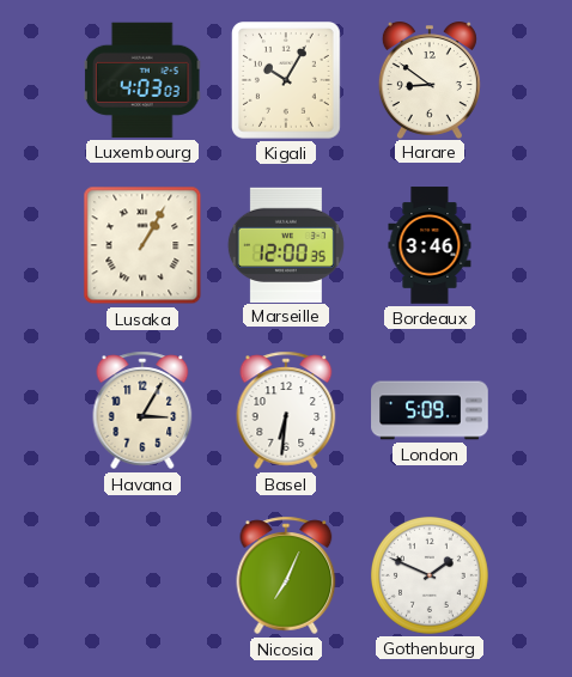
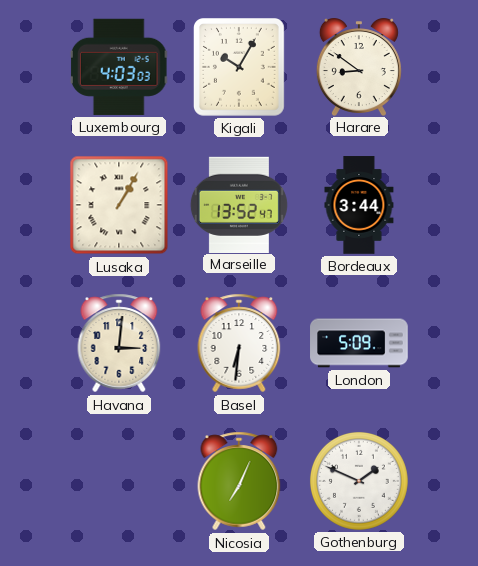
Marseille: 12:00 -> 13:52 (239, 204)
Bordeaux: 3:46 -> 3:44 (359, 205)
Havana: 3:05 -> 3:01 (119, 343)
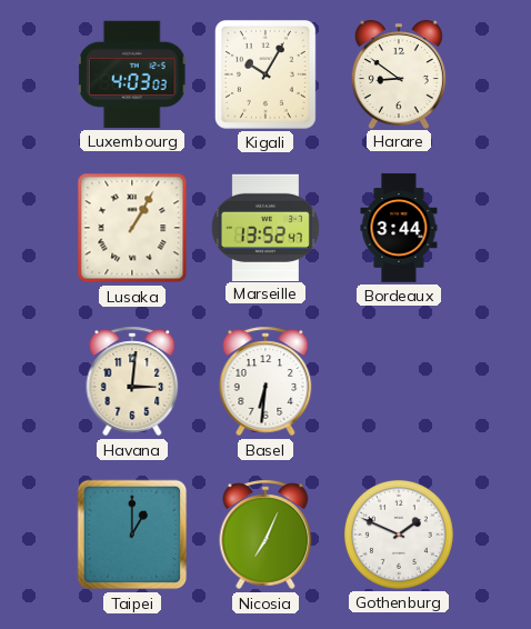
London: 5:09 -> none (359, 343)
Taipei: none -> 1:00 (132, 535)
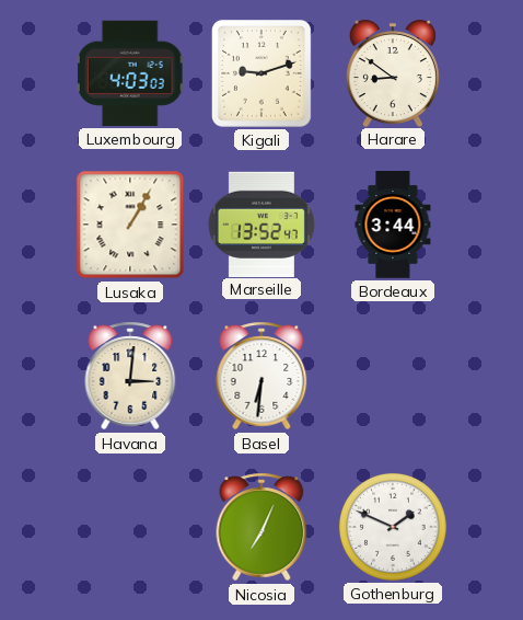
Kigali: 10:05 -> 9:12 (261, 74)
Taipei: 1:00 -> none (132, 535)
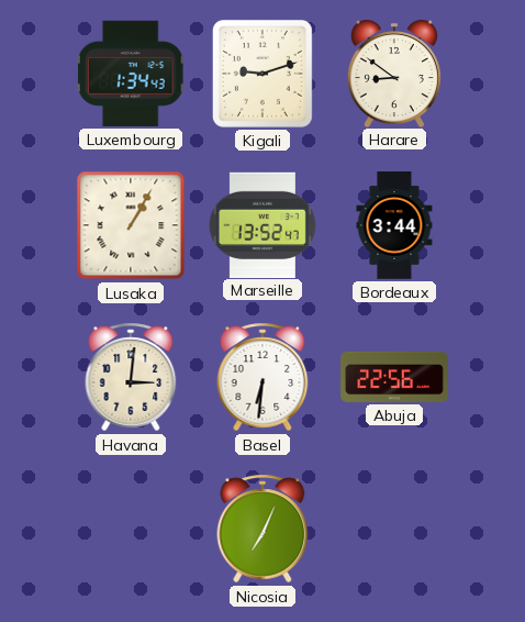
Luxembourg: 4:03 -> 1:34 (131, 74)
Abuja: none -> 22:56 (394, 377)
Gothenburg: 1:49 -> none (393, 527)
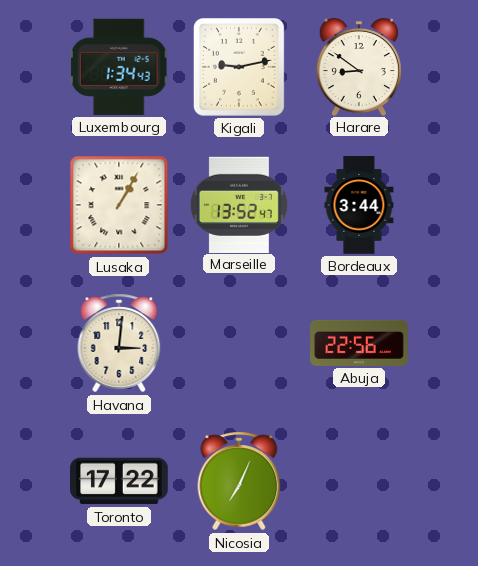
Kigali: 9:12 -> 9:13 (239, 68)
Basel: 6:31 -> none (262, 377)
Toronto: none -> 17:22 (119, 481)
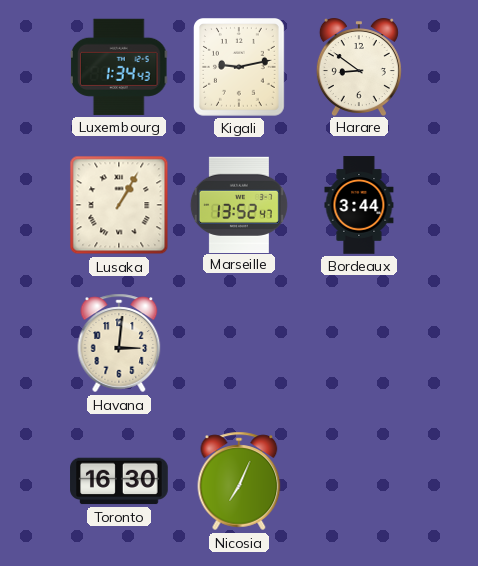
Abuja: 22:56 -> none (359, 343)
Toronto: 17:22 -> 16:30 (119, 481)
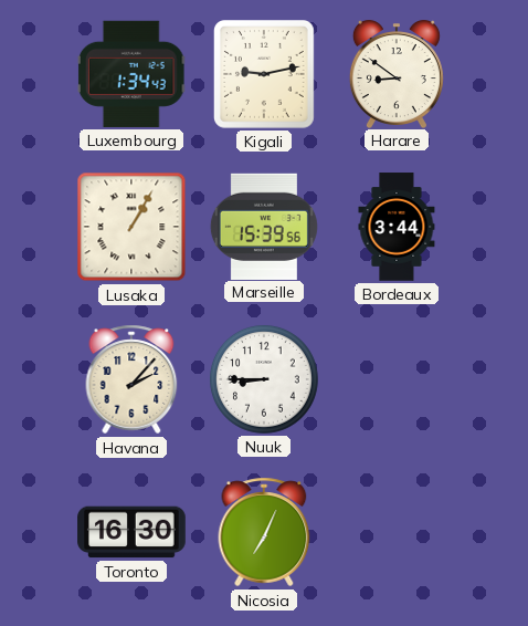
Marseille: 13:52 -> 15:39 (264, 226)
Havana: 3:01 -> 2:07 (131, 379)
Nuuk: none -> 8:45 (264, 379)
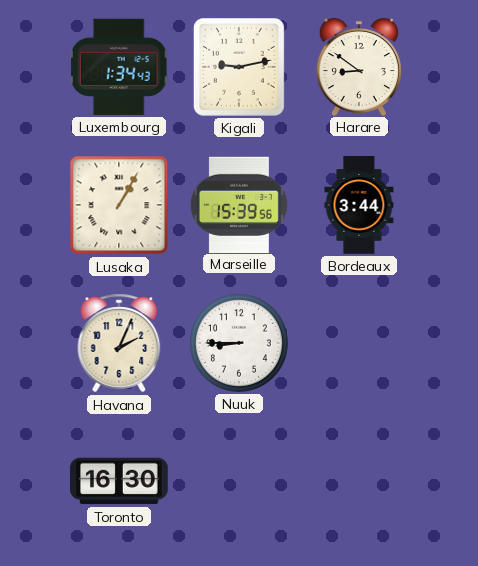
Havana: 2:07 -> 2:04 (119, 343)
Nicosia: 7:04 -> none (264, 532)
